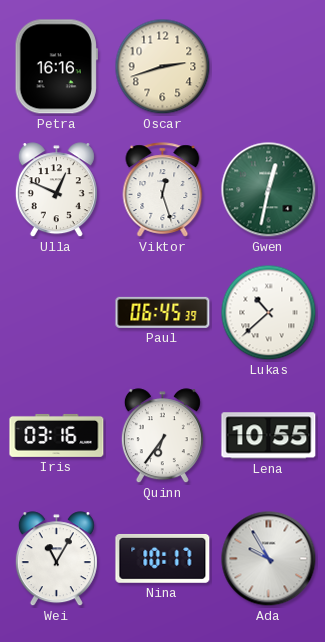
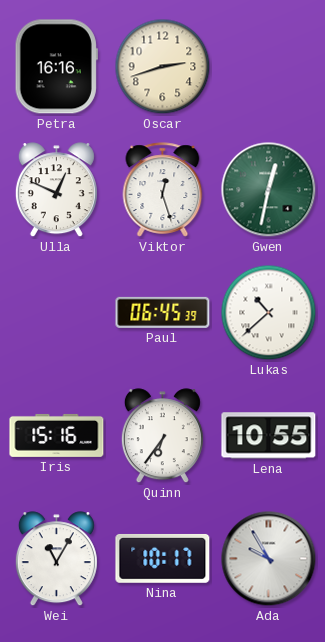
Iris: 03:16 -> 15:16 (57, 435)
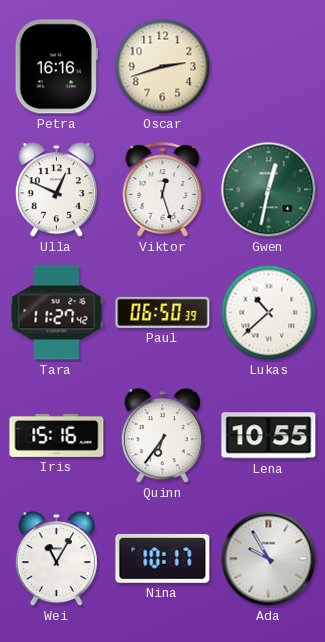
Tara: none -> 11:27 (57, 313)
Paul: 06:45 -> 06:50 (163, 312)
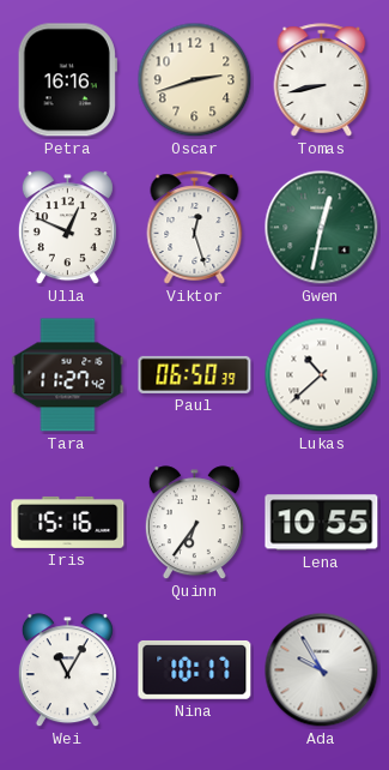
Tomas: none -> 8:43 (322, 80)
